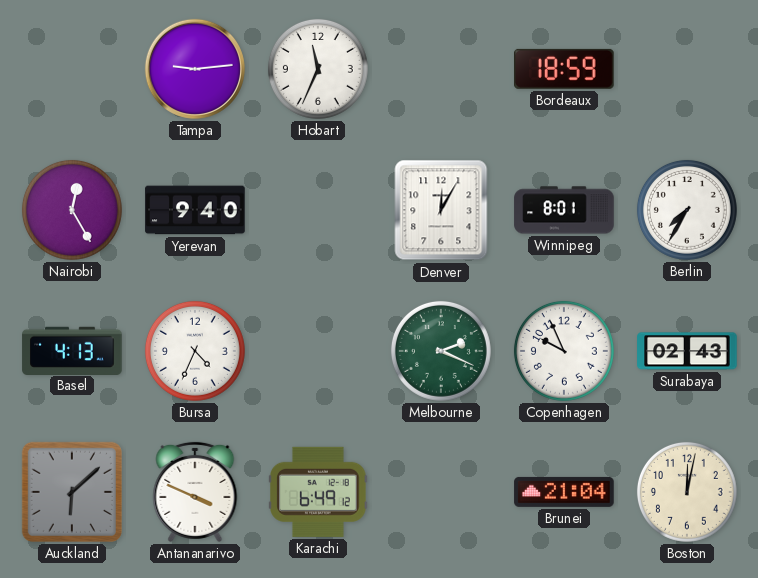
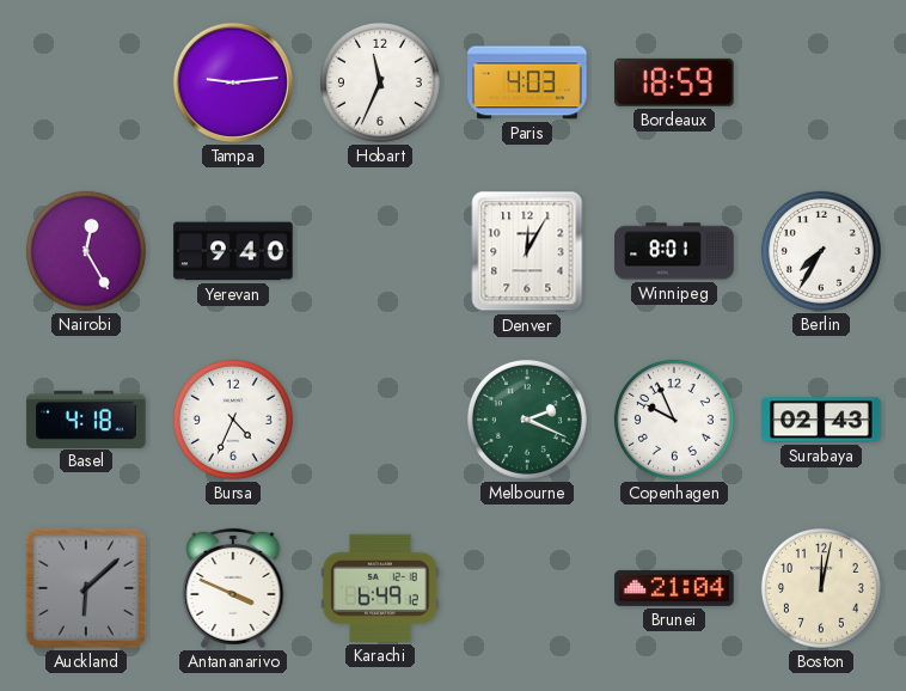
Paris: none -> 4:03 (527, 82)
Basel: 4:13 -> 4:18 (86, 418)
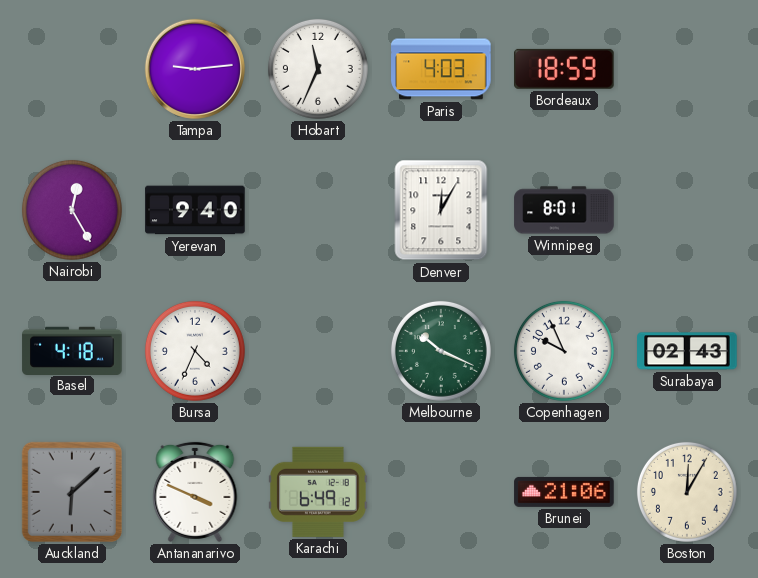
Berlin: 7:35 -> none (821, 251)
Melbourne: 2:19 -> 10:19 (441, 351)
Brunei: 21:04 -> 21:06 (564, 492)
Boston: 12:02 -> 12:05 (687, 492)
